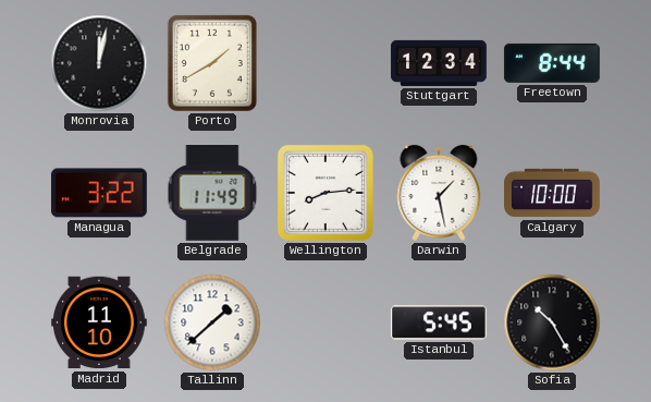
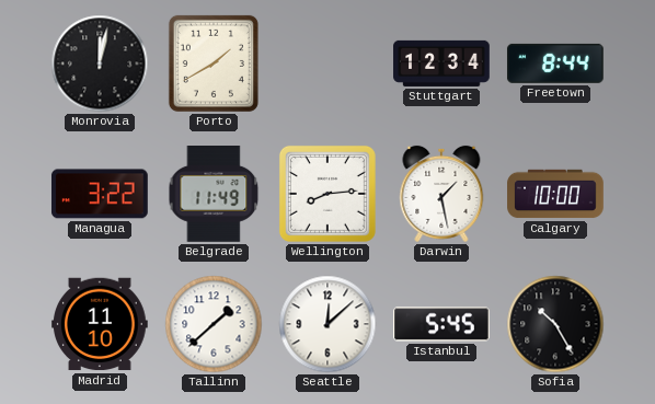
Seattle: none -> 12:08 (327, 324)
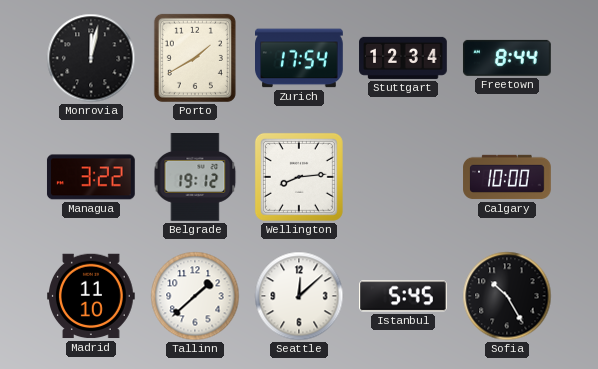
Zurich: none -> 17:54 (300, 58)
Belgrade: 11:49 -> 19:12 (195, 178)
Darwin: 1:28 -> none (441, 194)
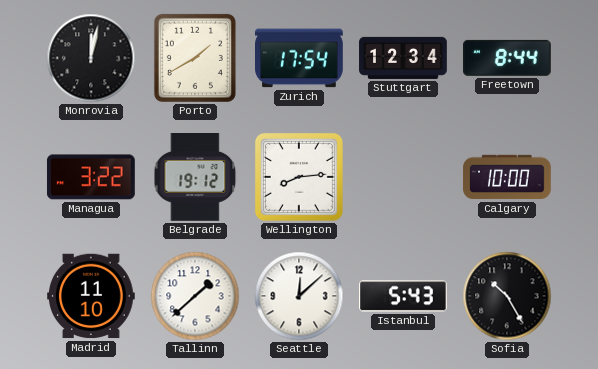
Istanbul: 5:45 -> 5:43 (404, 296)
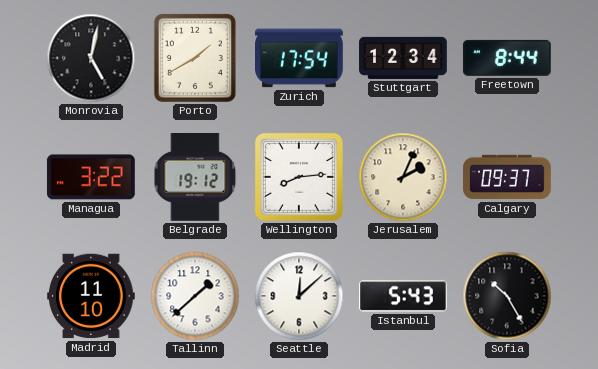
Monrovia: 12:02 -> 5:02 (91, 58)
Jerusalem: none -> 2:04 (403, 177)
Calgary: 10:00 -> 09:37 (507, 177)
